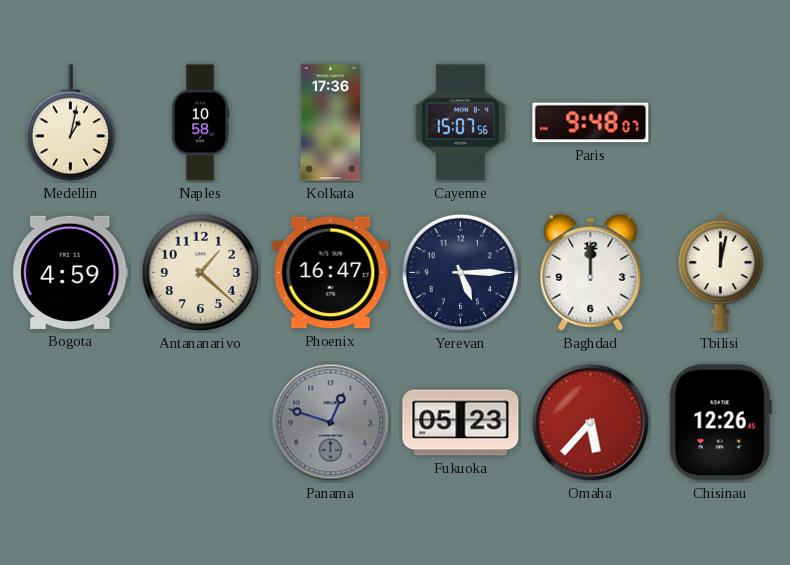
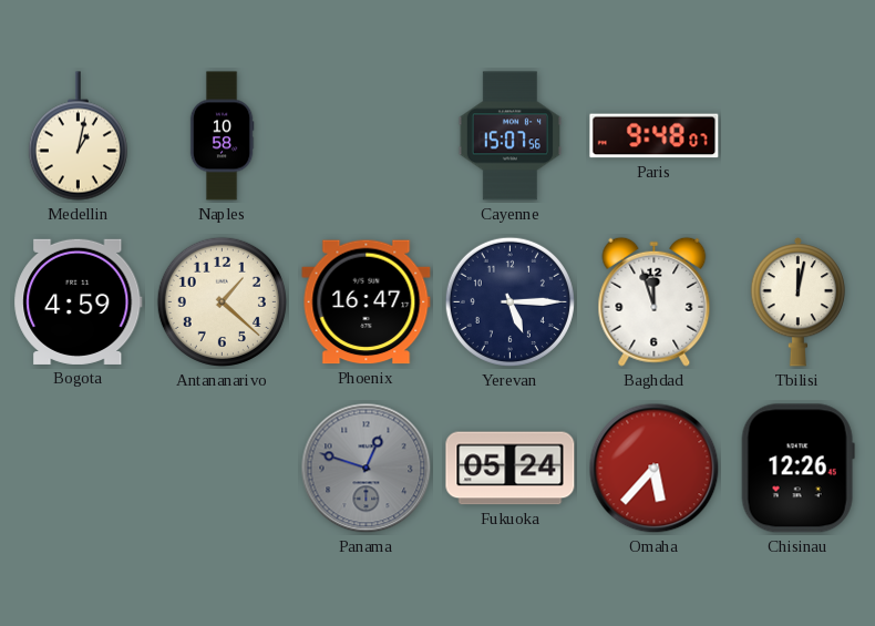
Kolkata: 17:36 -> none (331, 123)
Baghdad: 12:00 -> 11:57 (655, 301)
Fukuoka: 05:23 -> 05:24 (511, 469)
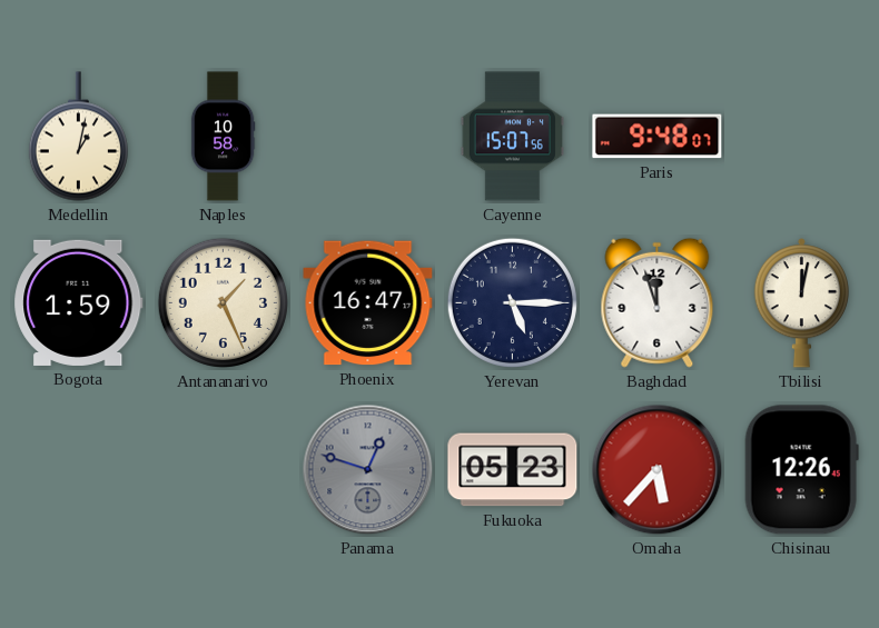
Bogota: 4:59 -> 1:59 (79, 302)
Antananarivo: 1:22 -> 1:26 (223, 302)
Fukuoka: 05:24 -> 05:23 (513, 470)
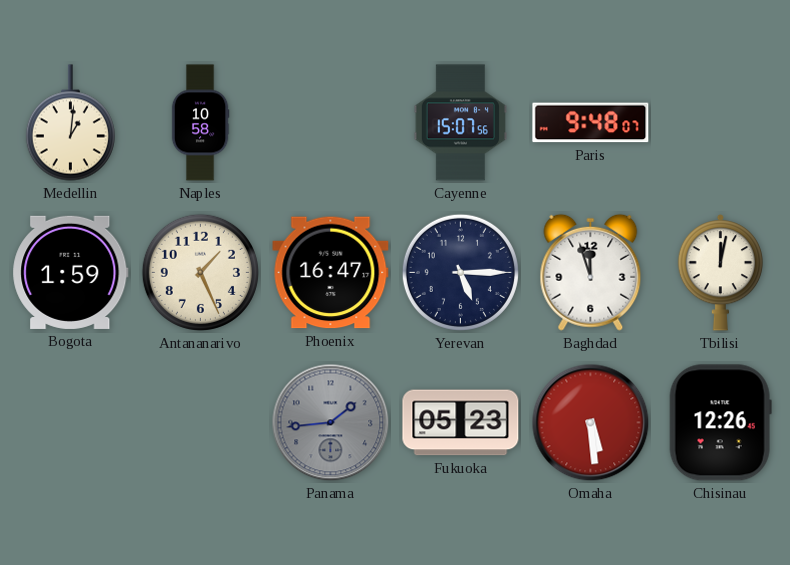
Medellin: 1:02 -> 1:01 (70, 123)
Panama: 12:48 -> 1:44 (331, 423)
Omaha: 5:37 -> 5:29 (591, 423)
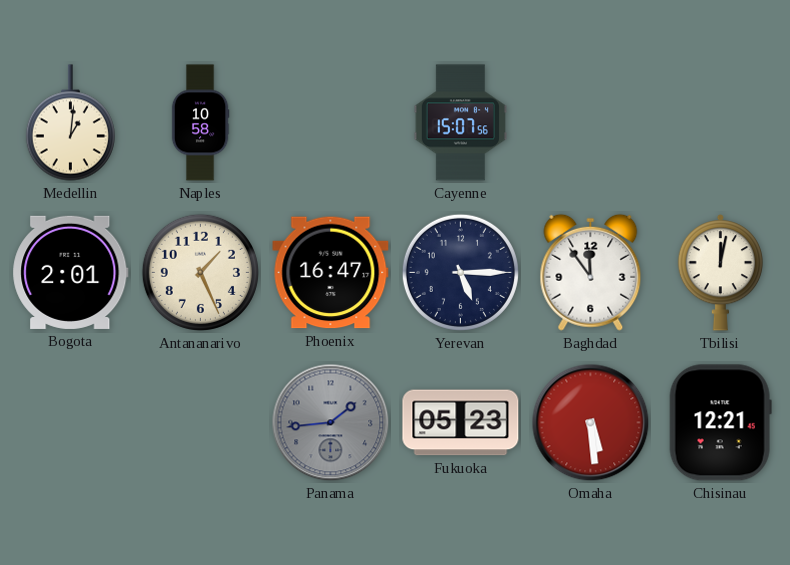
Paris: 9:48 -> none (591, 123)
Bogota: 1:59 -> 2:01 (71, 272)
Baghdad: 11:57 -> 11:54 (591, 272)
Chisinau: 12:26 -> 12:21 (720, 423)
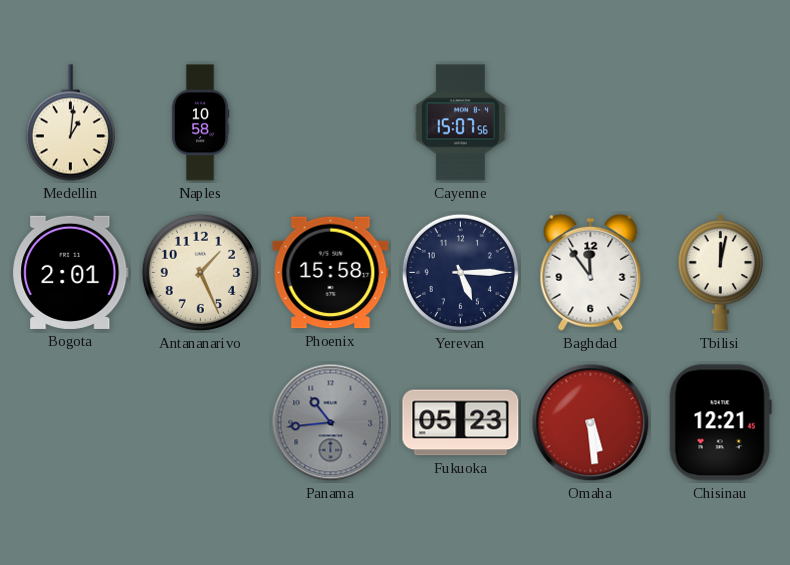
Phoenix: 16:47 -> 15:58 (331, 273)
Panama: 1:44 -> 10:44 (331, 423)
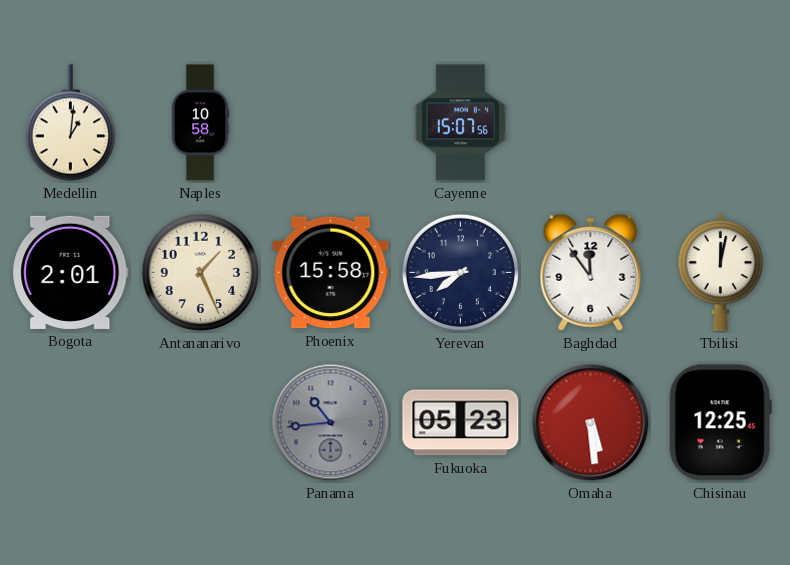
Yerevan: 5:15 -> 7:44 (460, 272)
Chisinau: 12:21 -> 12:25 (720, 423)
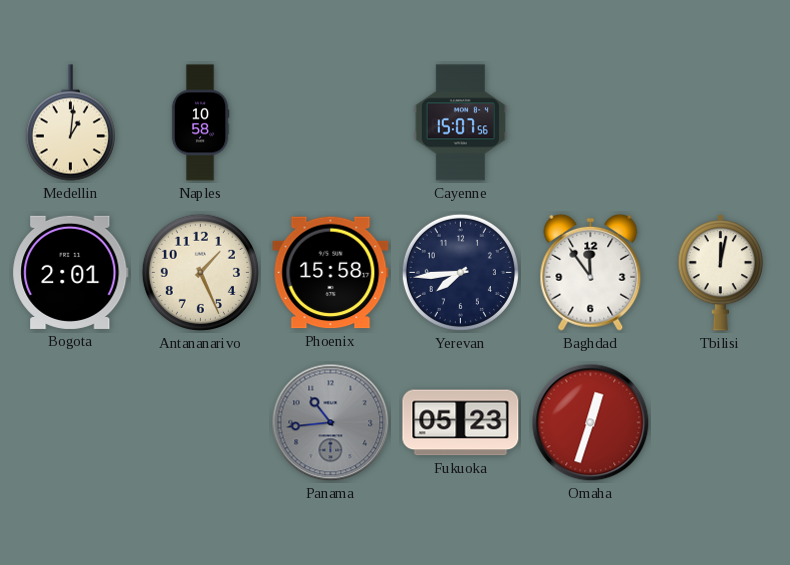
Omaha: 5:29 -> 12:33 (591, 423)
Chisinau: 12:25 -> none (720, 423)
